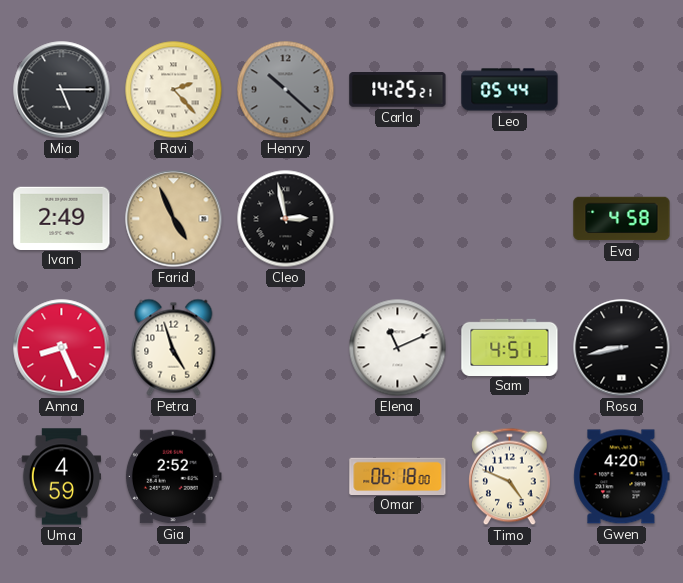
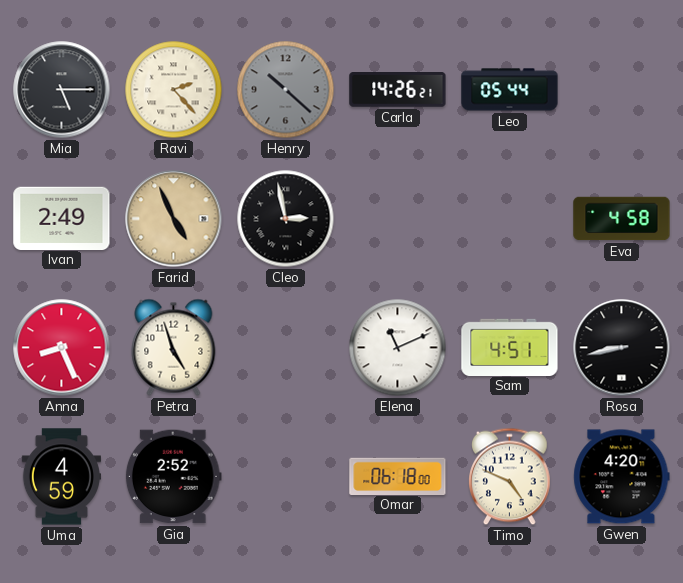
Carla: 14:25 -> 14:26 (398, 90)
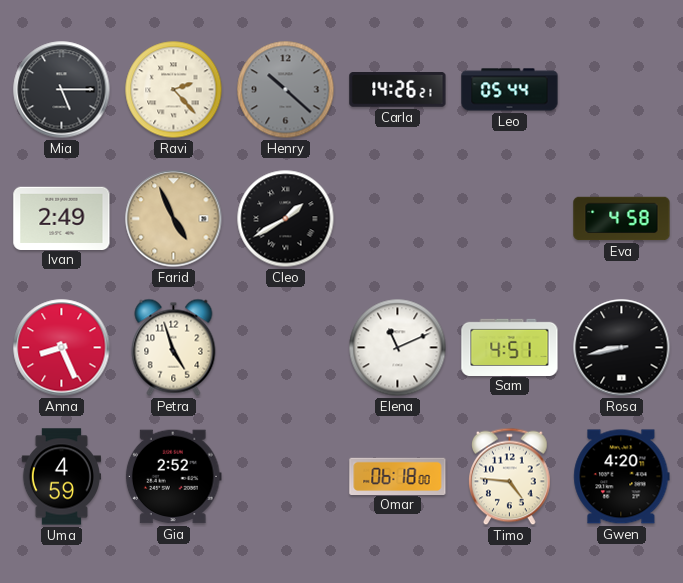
Cleo: 2:58 -> 1:40 (286, 219)
Timo: 4:49 -> 4:46 (510, 477)
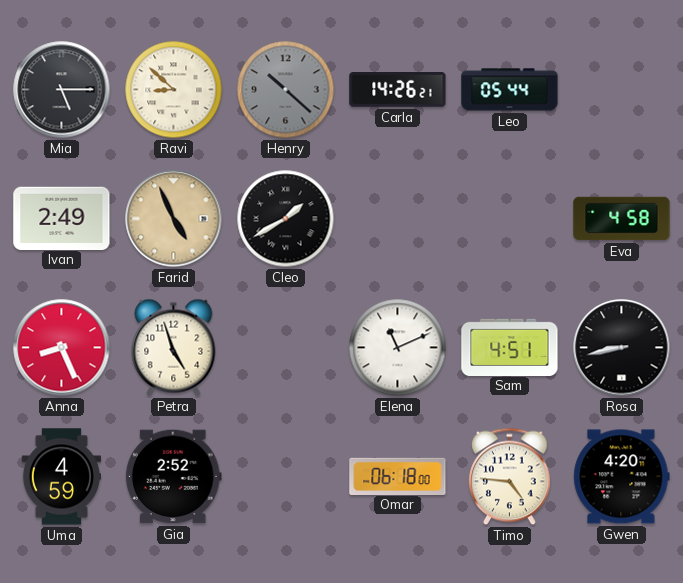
Ravi: 2:23 -> 8:52 (174, 90)
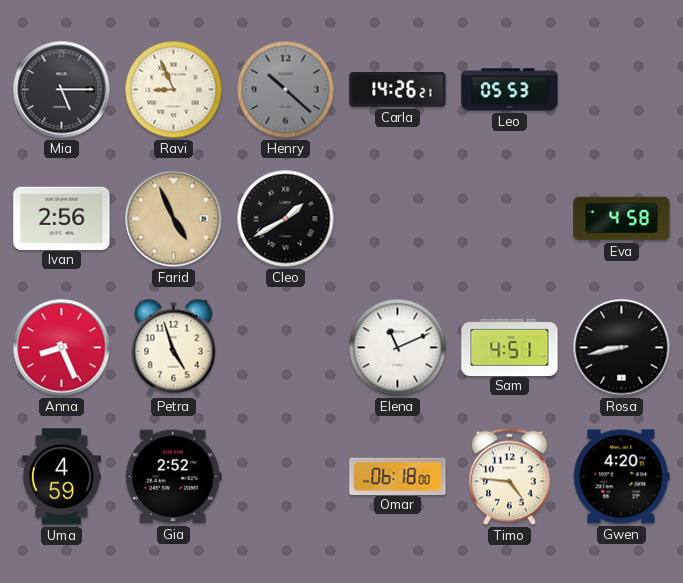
Ravi: 8:52 -> 8:56 (174, 90)
Leo: 05:44 -> 05:53 (510, 90)
Ivan: 2:49 -> 2:56 (62, 218)
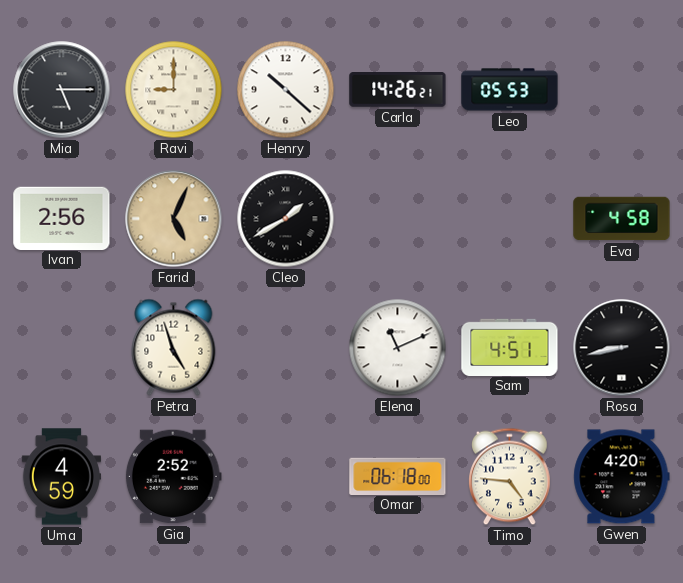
Ravi: 8:56 -> 9:00 (174, 90)
Henry dial: grey -> white (286, 90)
Farid: 4:56 -> 5:04 (174, 219)
Anna: 8:26 -> none (62, 348)
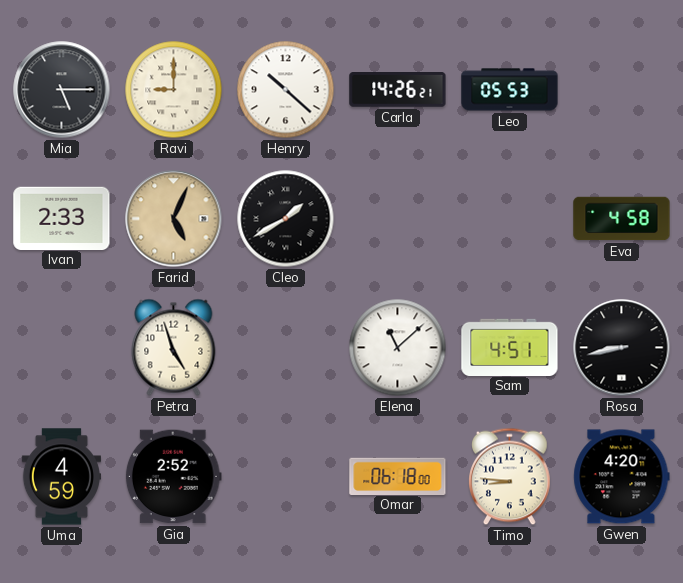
Ivan: 2:56 -> 2:33 (62, 218)
Elena: 11:11 -> 11:08 (398, 348)
Timo: 4:46 -> 8:46 (510, 477)
